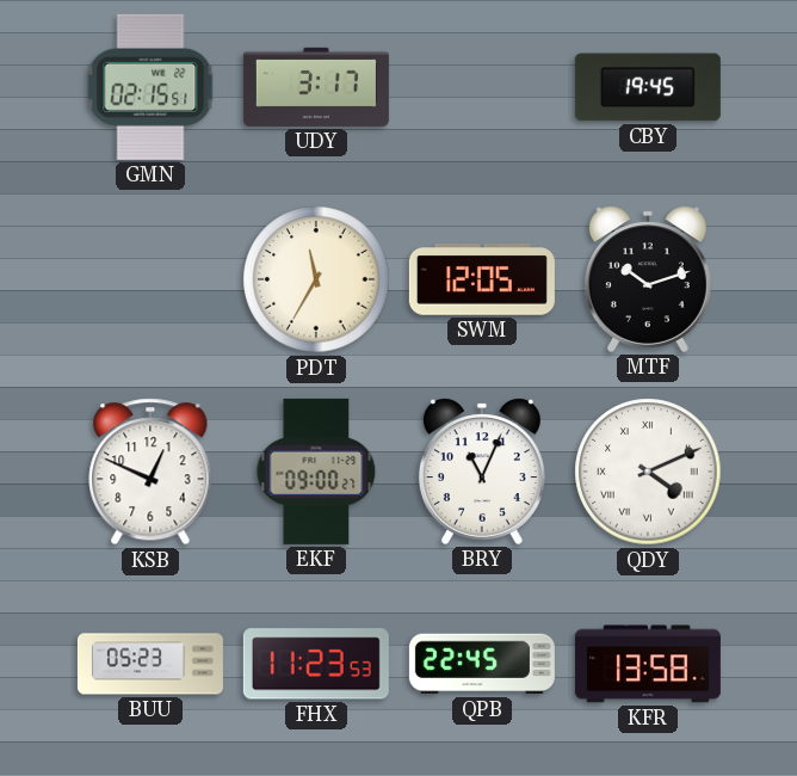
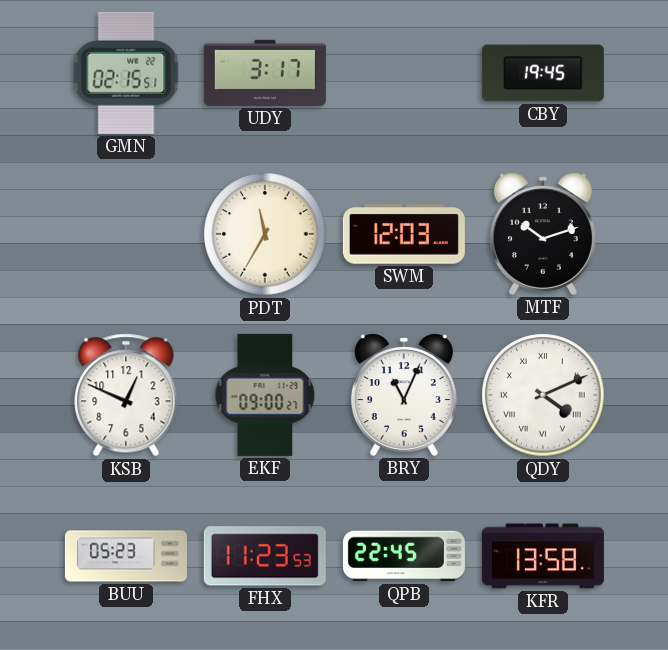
SWM: 12:05 -> 12:03 (404, 235)
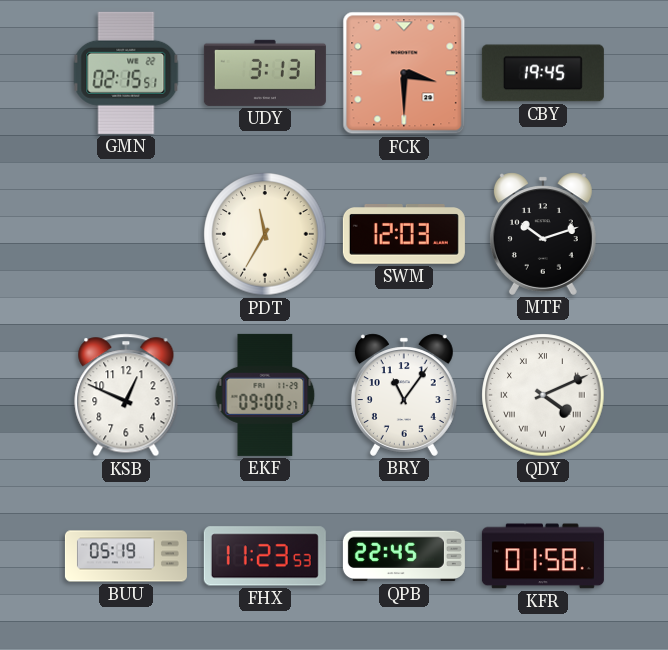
UDY: 3:17 -> 3:13 (265, 73)
FCK: none -> 3:30 (404, 73)
BRY: 11:04 -> 11:06 (404, 395)
BUU: 05:23 -> 05:19 (126, 556)
KFR: 13:58 -> 01:58 (543, 556)
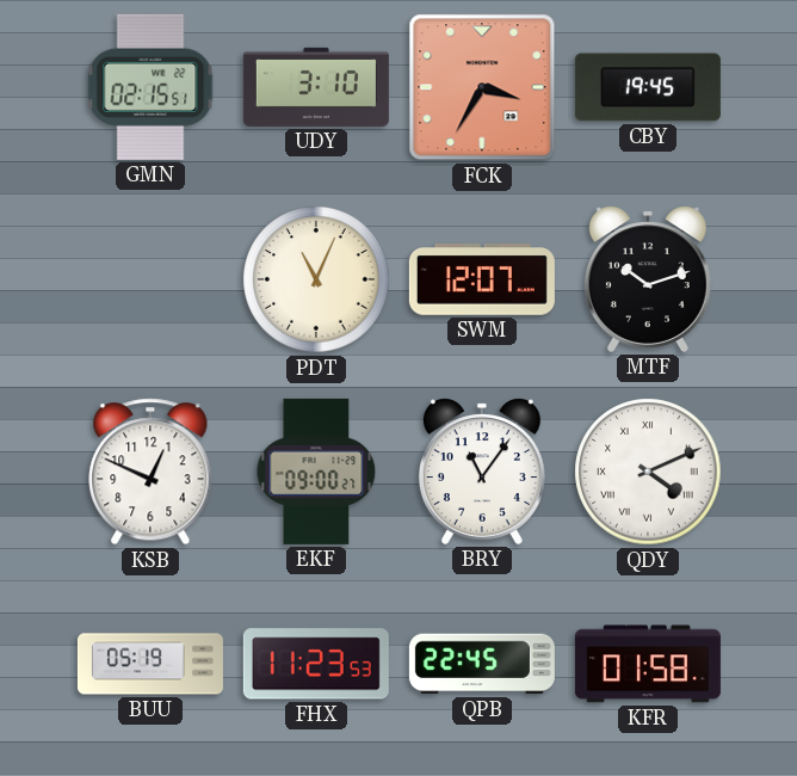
UDY: 3:13 -> 3:10 (316, 87)
FCK: 3:30 -> 3:35 (482, 87)
PDT: 11:35 -> 11:04 (316, 279)
SWM: 12:03 -> 12:07 (482, 281)
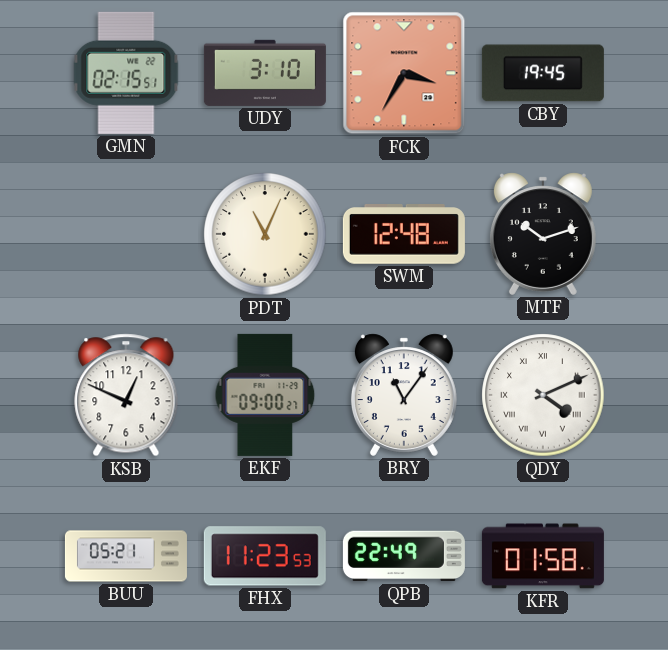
SWM: 12:07 -> 12:48 (404, 235)
BUU: 05:19 -> 05:21 (126, 556)
QPB: 22:45 -> 22:49 (404, 556)
